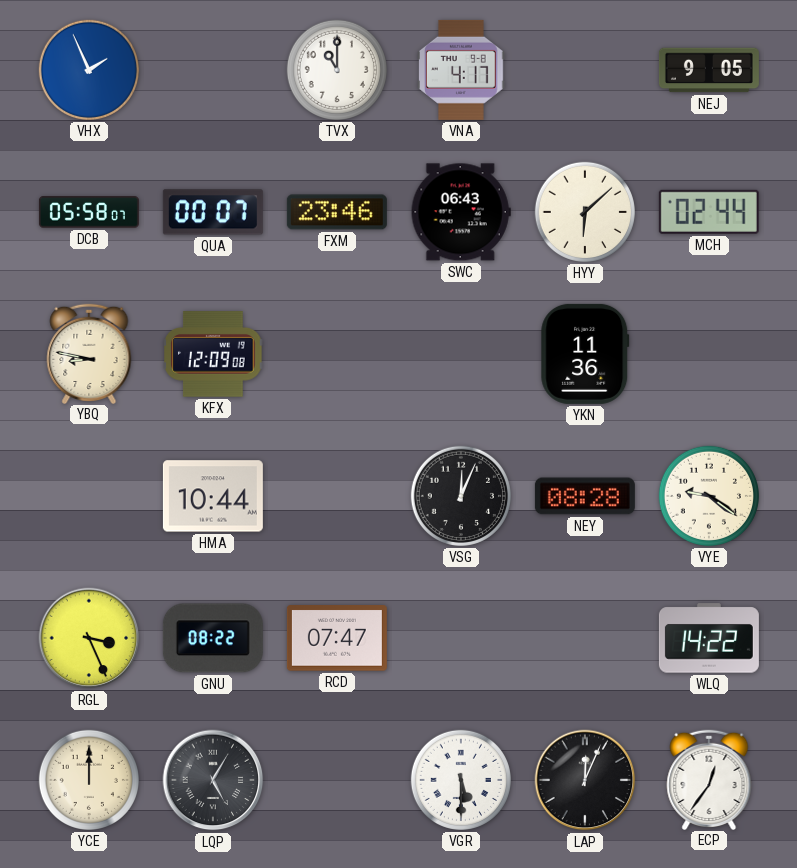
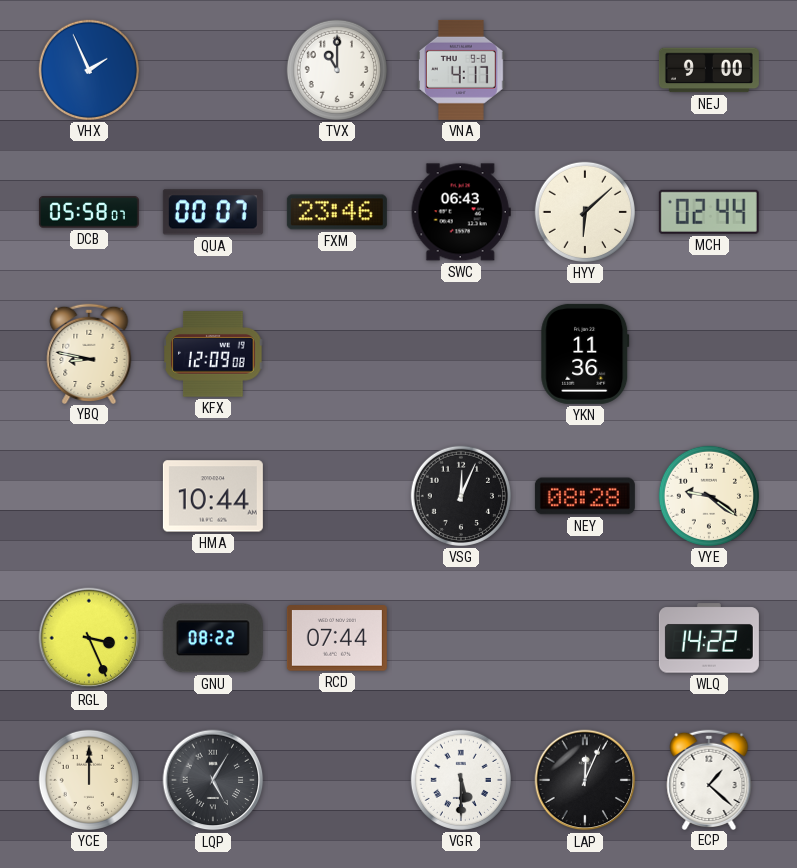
NEJ: 9:05 -> 9:00 (709, 70)
RCD: 07:47 -> 07:44 (337, 638)
ECP: 12:36 -> 1:22 (709, 779)
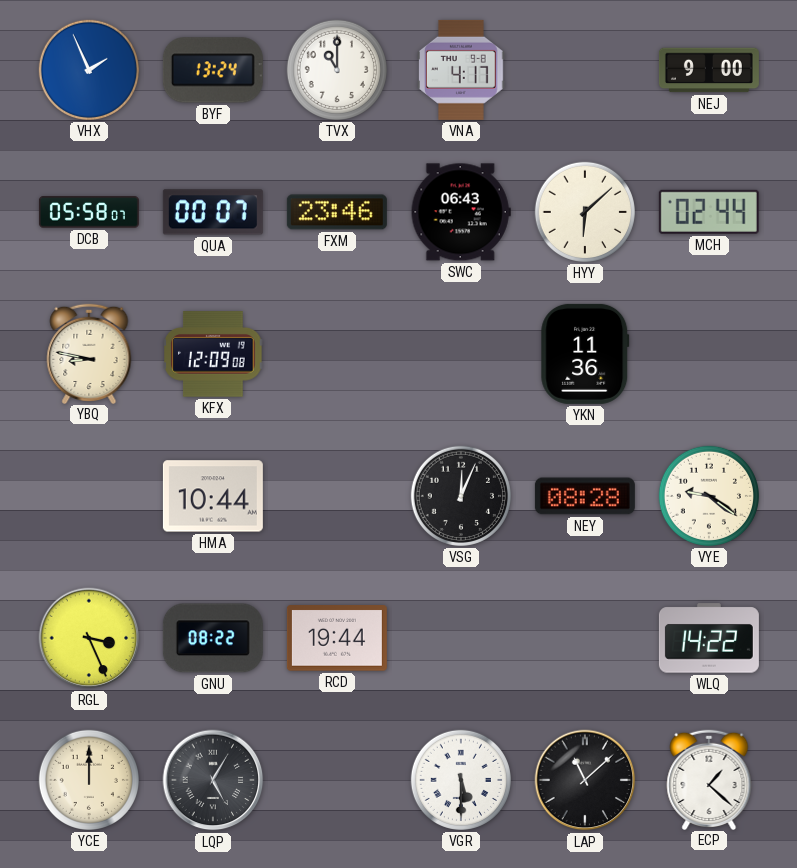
BYF: none -> 13:24 (213, 70)
RCD: 07:44 -> 19:44 (337, 638)
LAP: 12:04 -> 11:08 (585, 780)
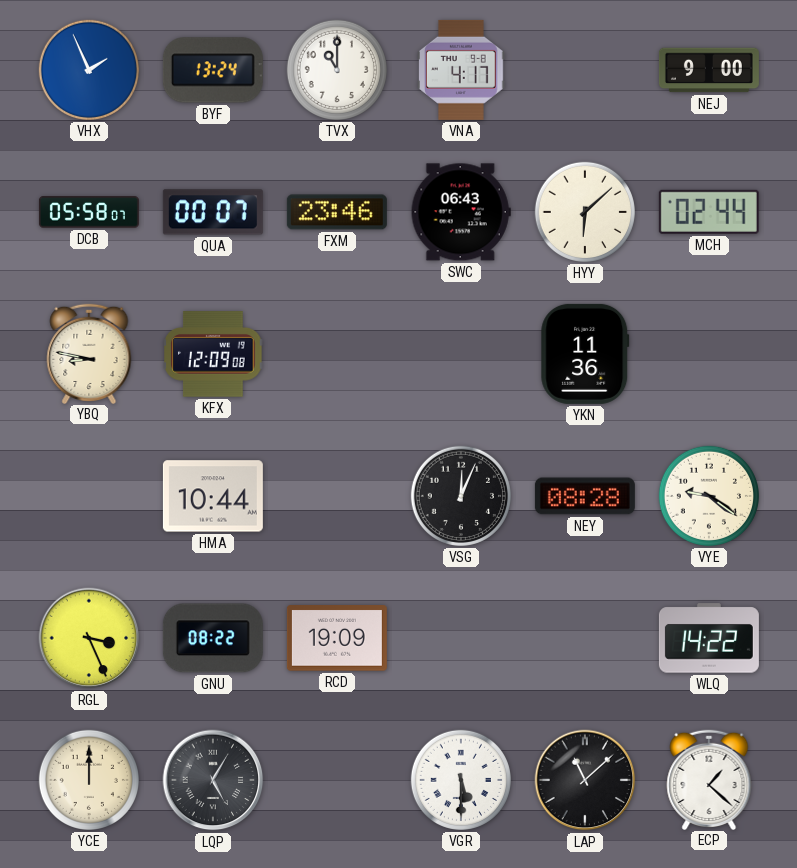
RCD: 19:44 -> 19:09 (337, 638)
